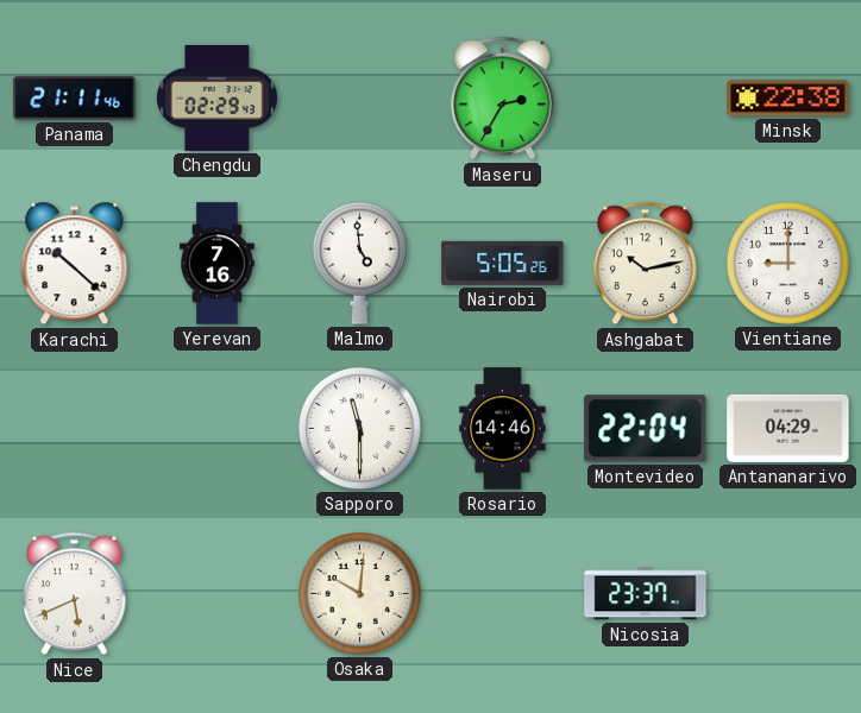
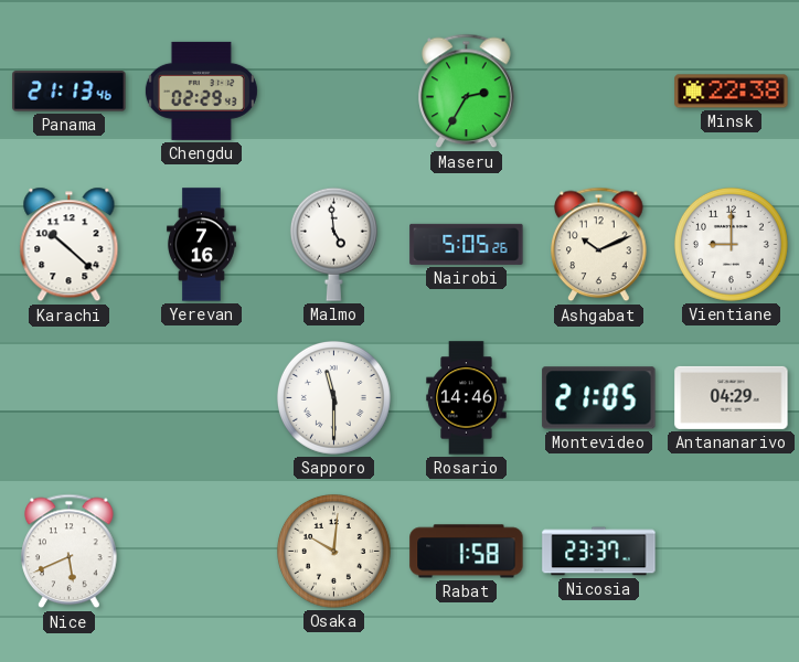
Panama: 21:11 -> 21:13 (70, 92)
Ashgabat: 10:13 -> 10:11 (599, 245)
Montevideo: 22:04 -> 21:05 (599, 398)
Rabat: none -> 1:58 (467, 552)
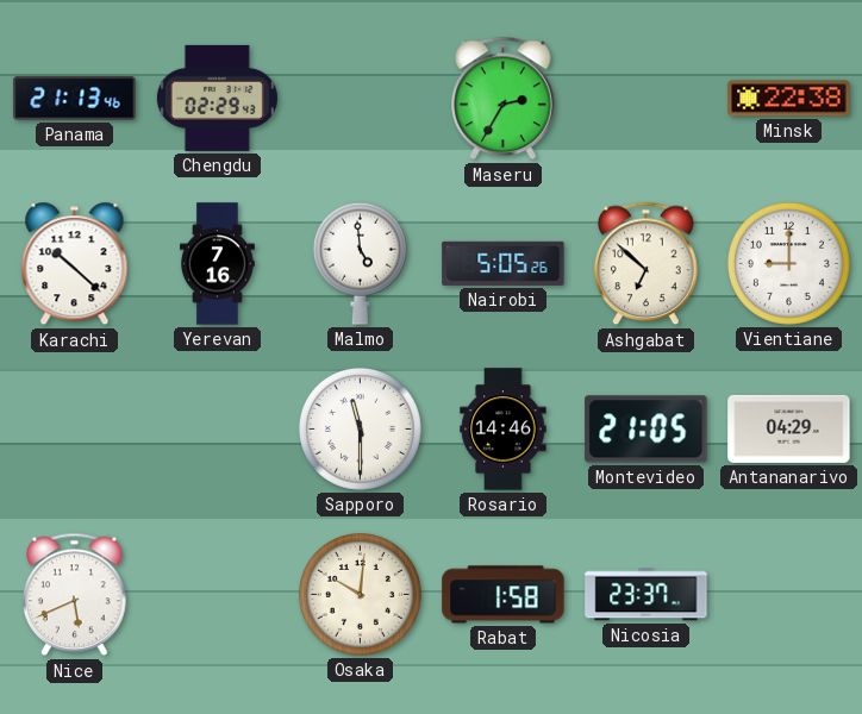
Ashgabat: 10:11 -> 6:52 (646, 264)
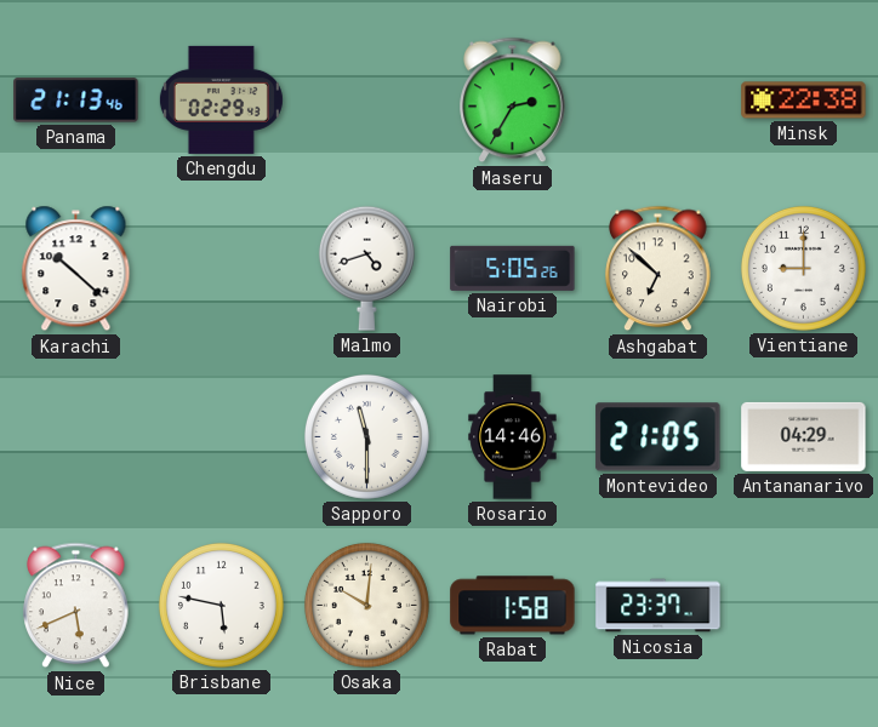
Yerevan: 7:16 -> none (217, 264)
Malmo: 4:59 -> 4:42 (366, 268)
Brisbane: none -> 5:47 (221, 605)
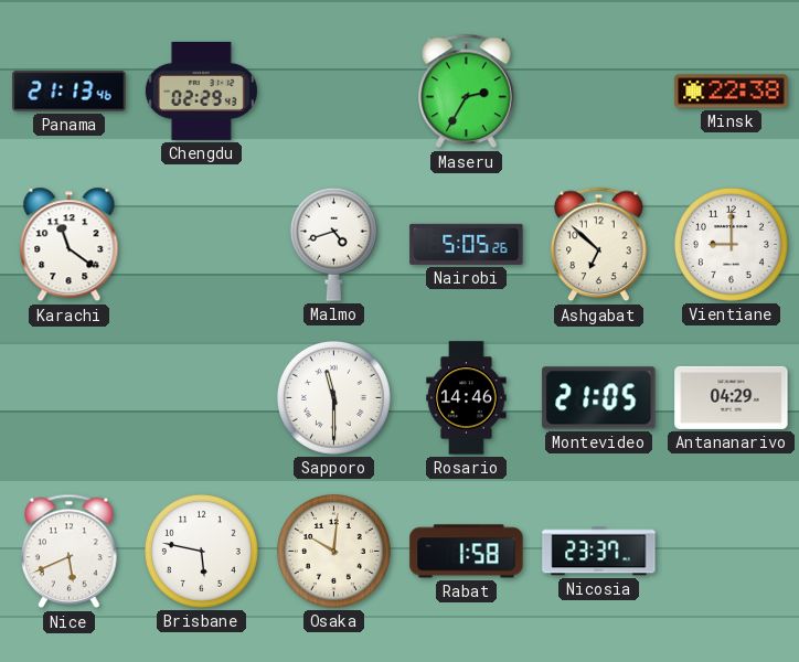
Karachi: 10:22 -> 11:21 (70, 245)
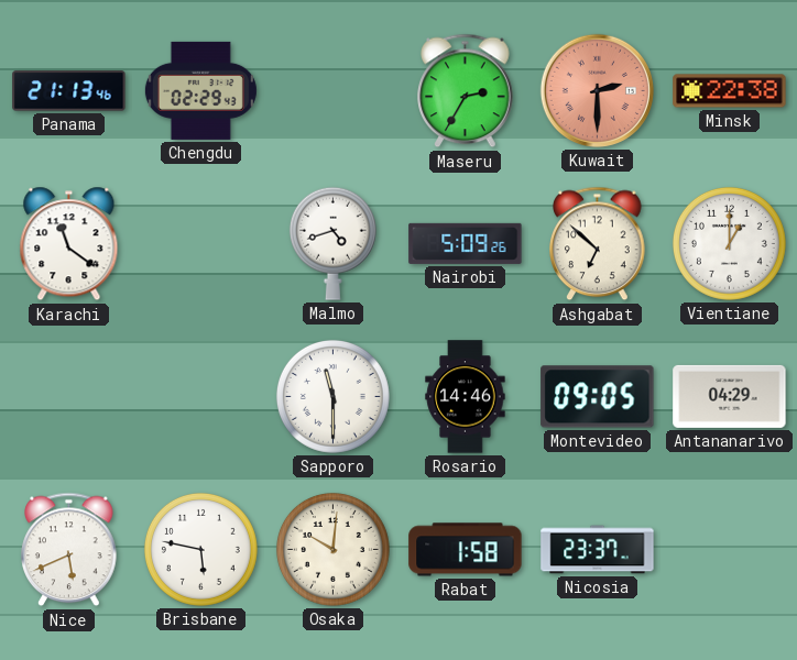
Kuwait: none -> 2:30 (597, 90)
Nairobi: 5:05 -> 5:09 (466, 243)
Vientiane: 9:00 -> 1:00 (729, 243)
Montevideo: 21:05 -> 09:05 (598, 397)
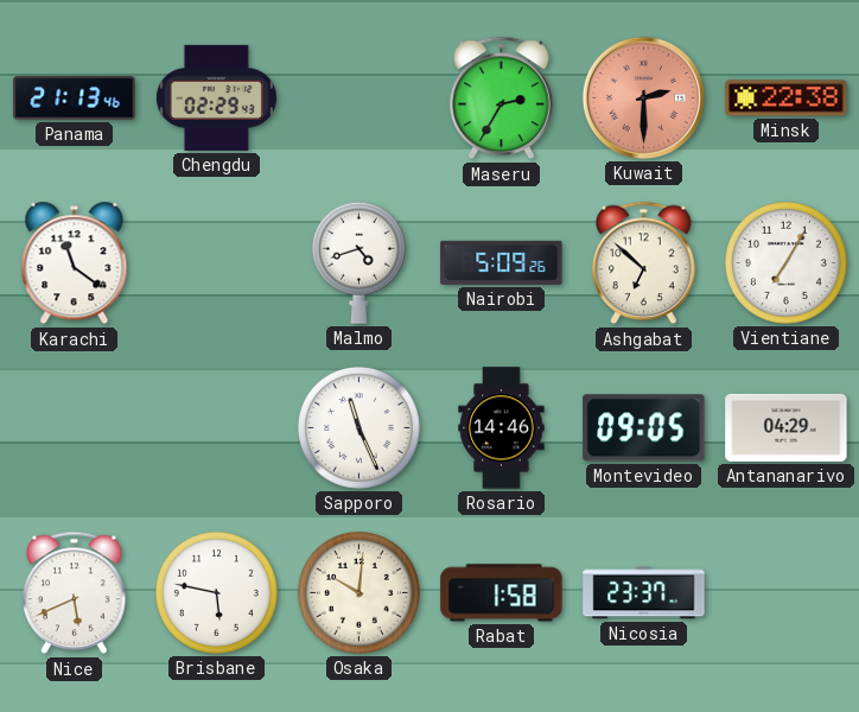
Vientiane: 1:00 -> 7:05 (785, 262)
Sapporo: 11:30 -> 11:26 (358, 427)
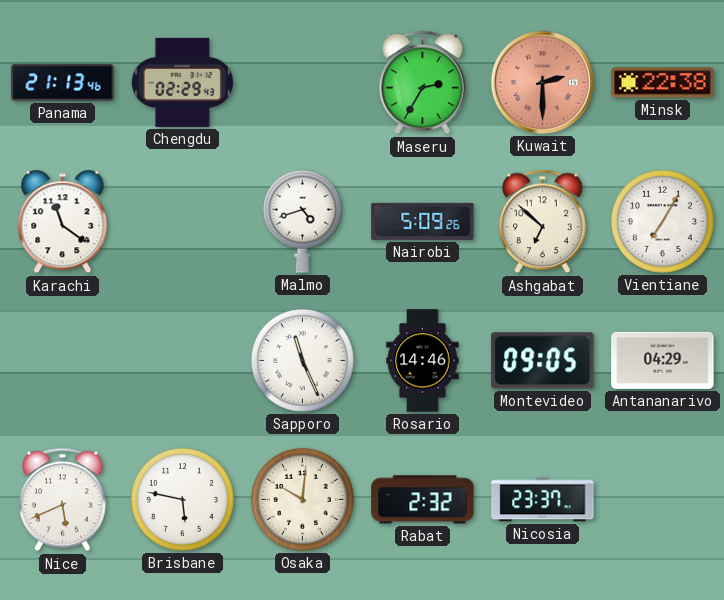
Rabat: 1:58 -> 2:32 (423, 500)
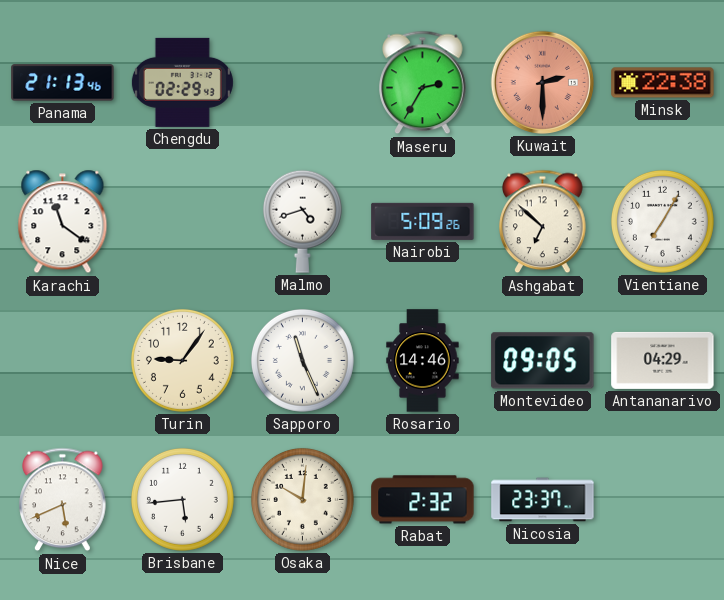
Turin: none -> 9:06 (182, 360)
Brisbane: 5:47 -> 5:44 (182, 499)
